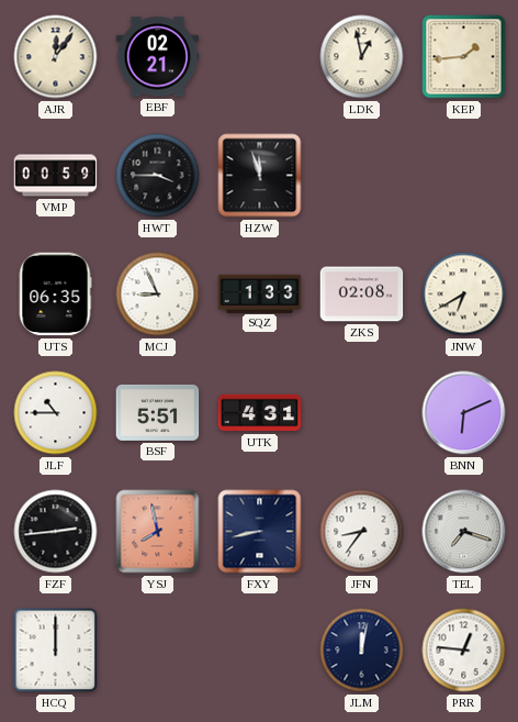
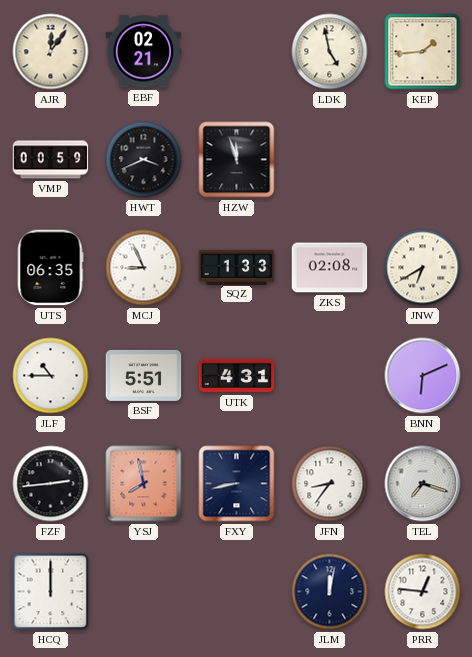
LDK: 12:58 -> 4:58 (330, 52)
HWT: 3:45 -> 3:41 (144, 160)
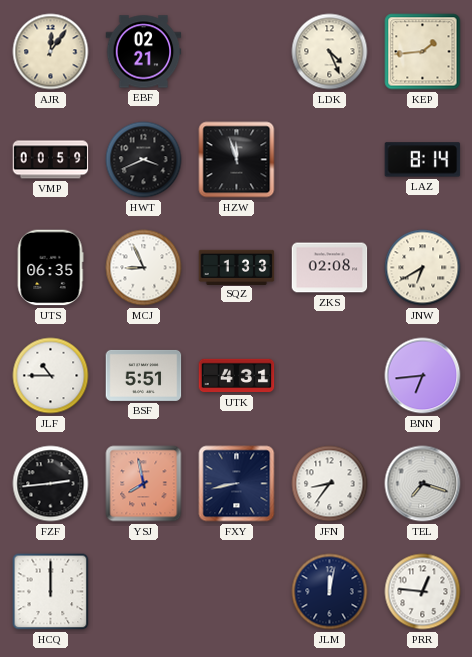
LDK: 4:58 -> 4:26 (330, 52)
LAZ: none -> 8:14 (423, 160)
BNN: 6:11 -> 6:44 (423, 376)
